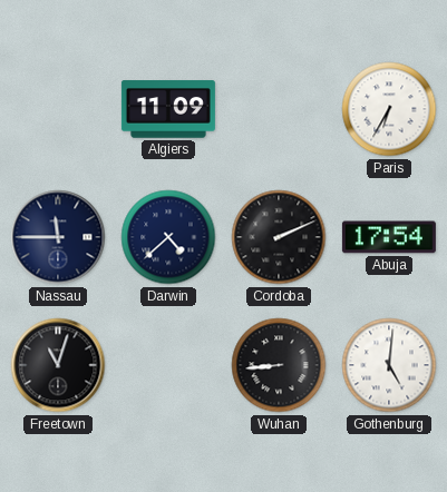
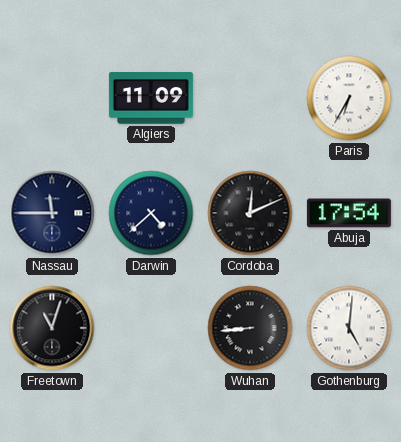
Cordoba: 2:11 -> 12:11 (250, 213)
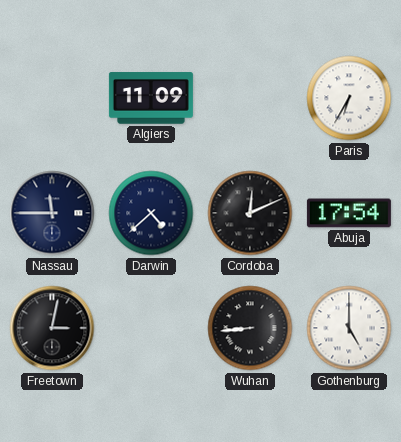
Freetown: 11:03 -> 3:02 (52, 328)
Gothenburg: 5:01 -> 5:00 (349, 328)
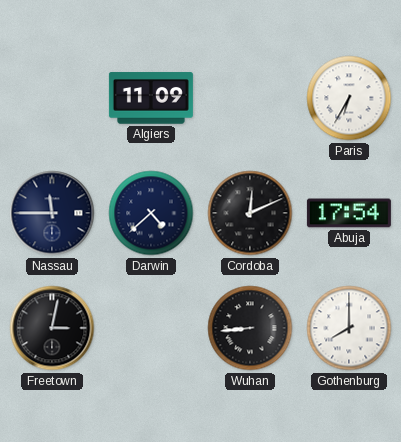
Gothenburg: 5:00 -> 8:00 (349, 328)
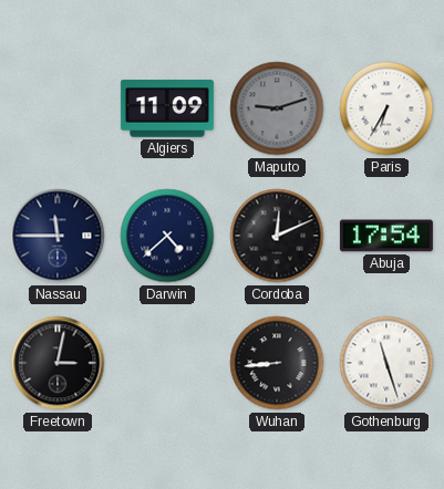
Maputo: none -> 9:12 (277, 108)
Gothenburg: 8:00 -> 11:27 (386, 363)
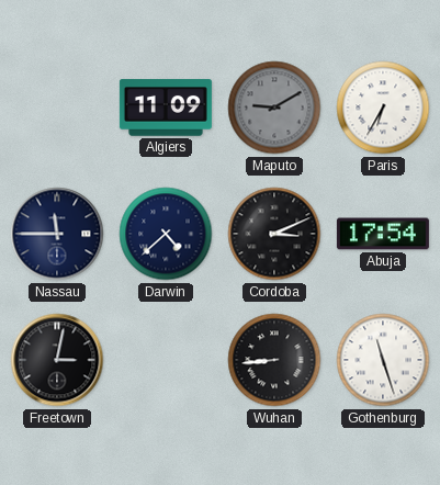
Maputo: 9:12 -> 9:10 (274, 108)
Cordoba: 12:11 -> 3:11 (274, 234)
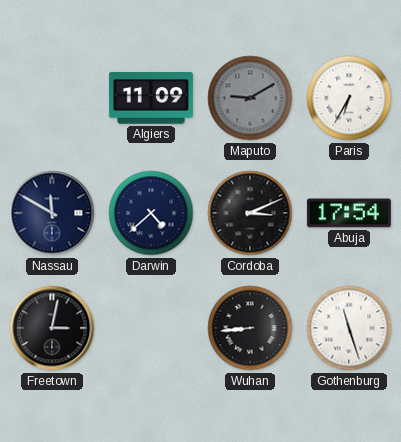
Nassau: 11:45 -> 11:50 (52, 213)
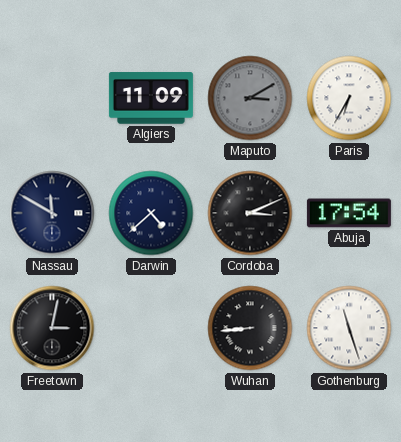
Maputo: 9:10 -> 3:10 (250, 98)
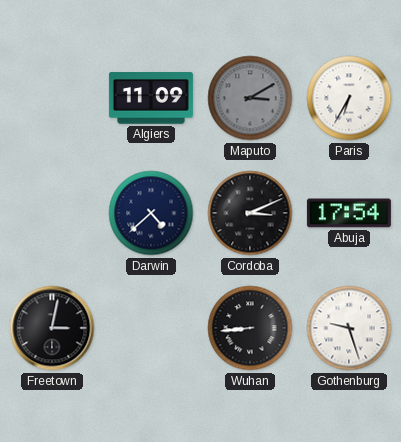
Nassau: 11:50 -> none (52, 213)
Gothenburg: 11:27 -> 9:27 (349, 328)
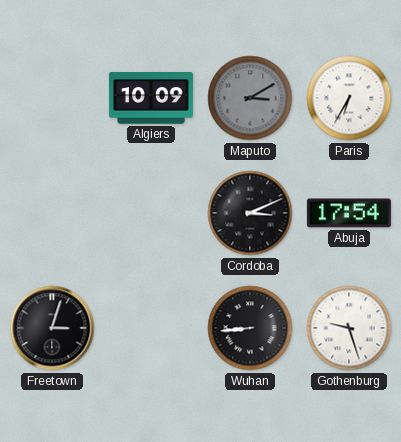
Algiers: 11:09 -> 10:09 (151, 98)
Darwin: 4:38 -> none (151, 213)
Freetown: 3:02 -> 3:03 (52, 328)
